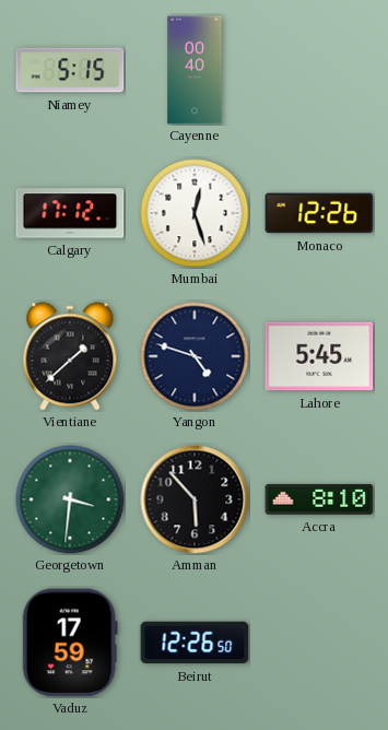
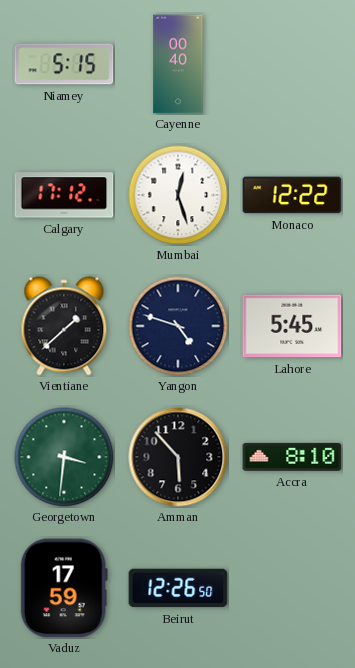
Monaco: 12:26 -> 12:22 (292, 195)
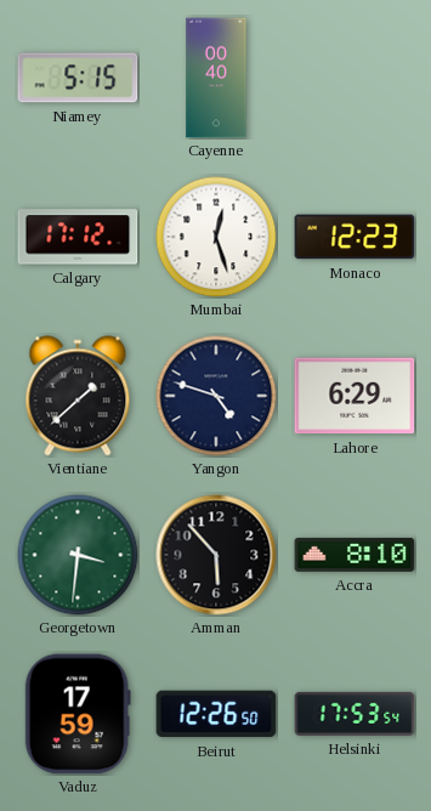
Monaco: 12:22 -> 12:23 (355, 237)
Lahore: 5:45 -> 6:29 (355, 396)
Helsinki: none -> 17:53 (355, 714)
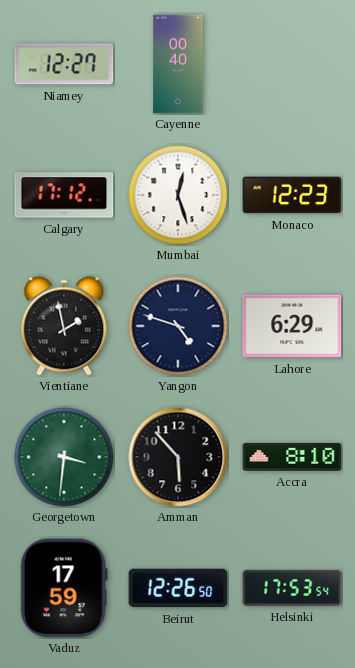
Niamey: 5:15 -> 12:27 (64, 64)
Vientiane: 1:38 -> 1:58 (64, 326)
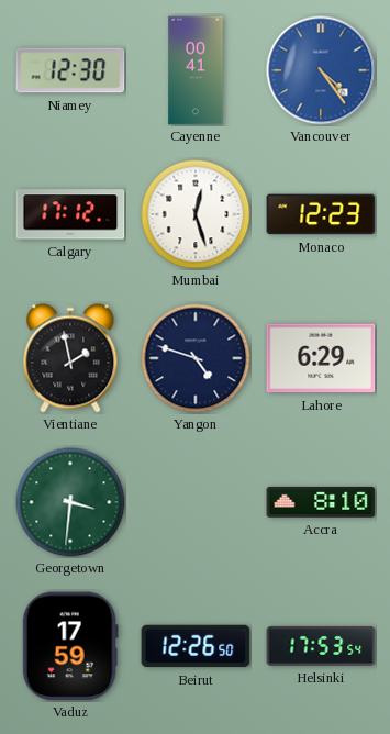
Niamey: 12:27 -> 12:30 (70, 70)
Cayenne: 00:40 -> 00:41 (196, 70)
Vancouver: none -> 4:24 (321, 70)
Amman: 5:53 -> none (178, 457)
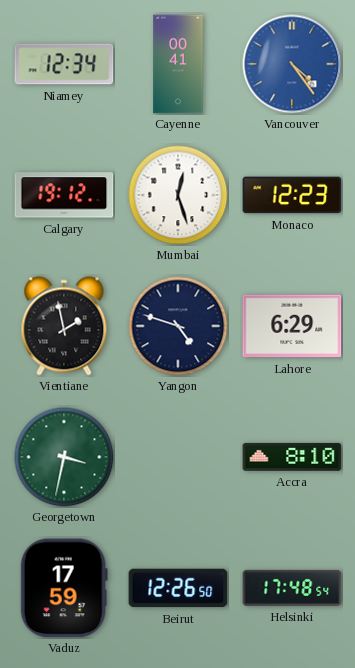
Niamey: 12:30 -> 12:34 (64, 64)
Calgary: 17:12 -> 19:12 (64, 195)
Georgetown: 3:31 -> 3:32 (64, 457)
Helsinki: 17:53 -> 17:48 (292, 588)
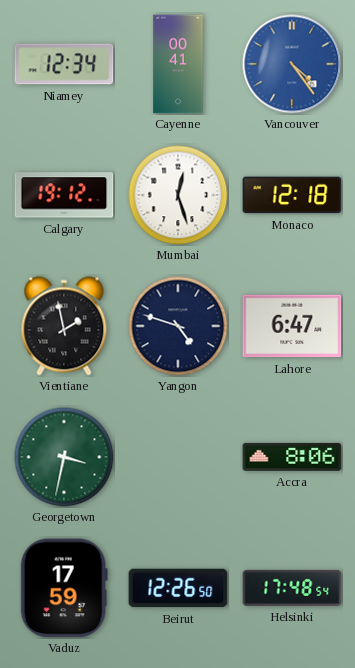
Monaco: 12:23 -> 12:18 (292, 195)
Lahore: 6:29 -> 6:47 (292, 326)
Accra: 8:10 -> 8:06 (292, 457)
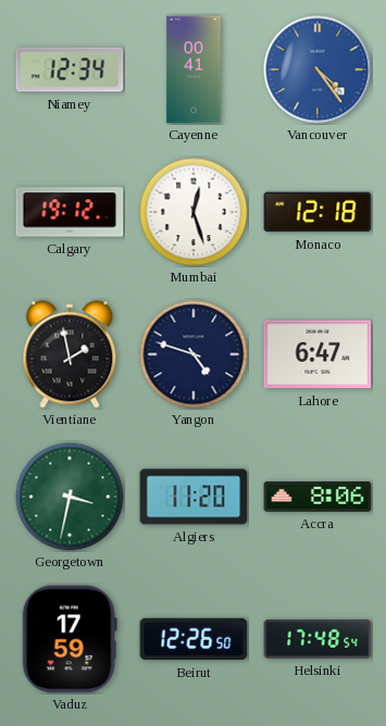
Algiers: none -> 11:20 (194, 497)
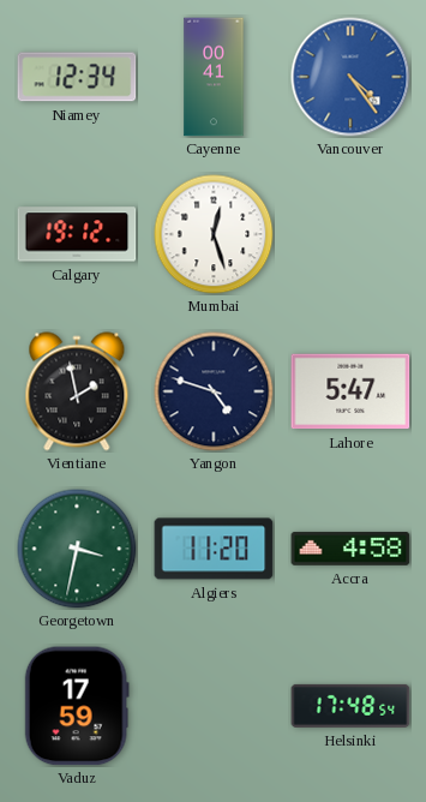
Monaco: 12:18 -> none (317, 212)
Lahore: 6:47 -> 5:47 (350, 391)
Accra: 8:06 -> 4:58 (350, 549)
Beirut: 12:26 -> none (194, 639)
